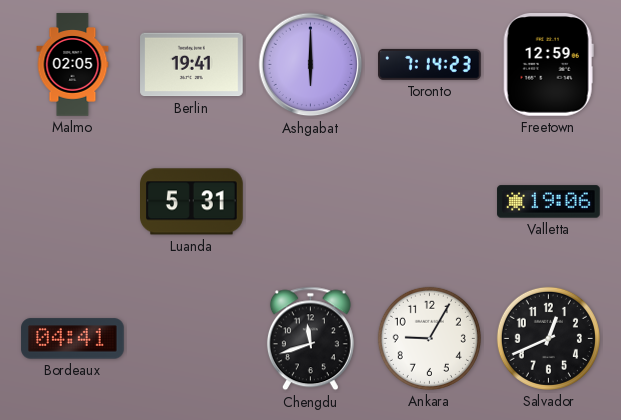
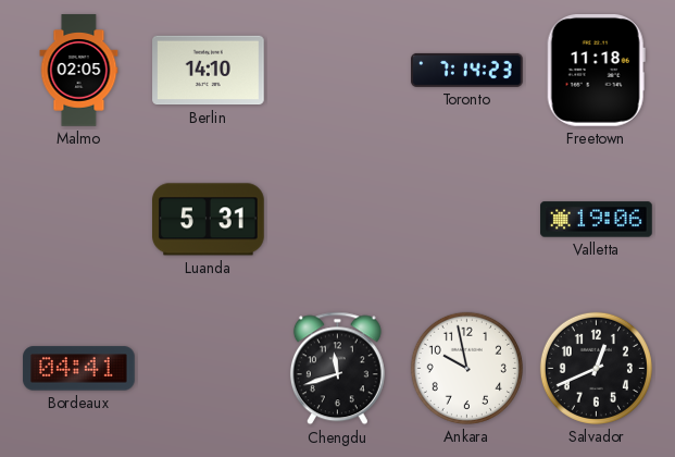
Berlin: 19:41 -> 14:10 (209, 71)
Ashgabat: 6:00 -> none (311, 65)
Freetown: 12:59 -> 11:18 (596, 71)
Ankara: 9:05 -> 9:58 (466, 368)
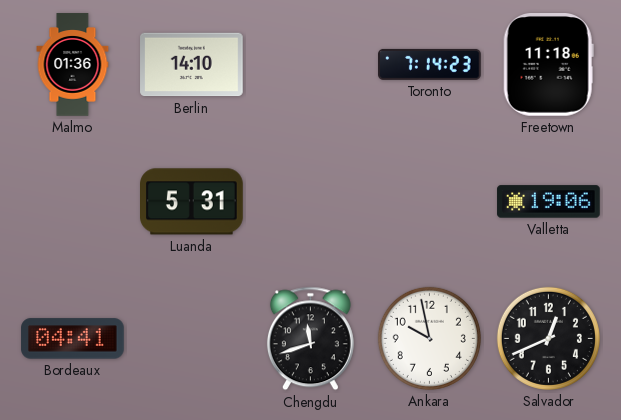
Malmo: 02:05 -> 01:36 (73, 65)
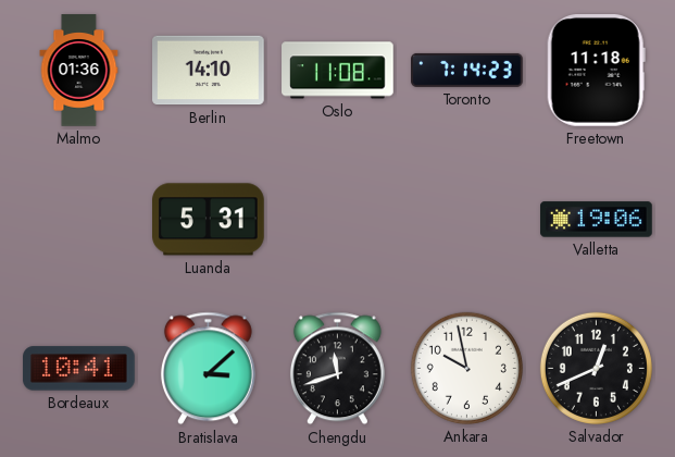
Oslo: none -> 11:08 (338, 71)
Bordeaux: 04:41 -> 10:41 (79, 369)
Bratislava: none -> 3:08 (208, 369)
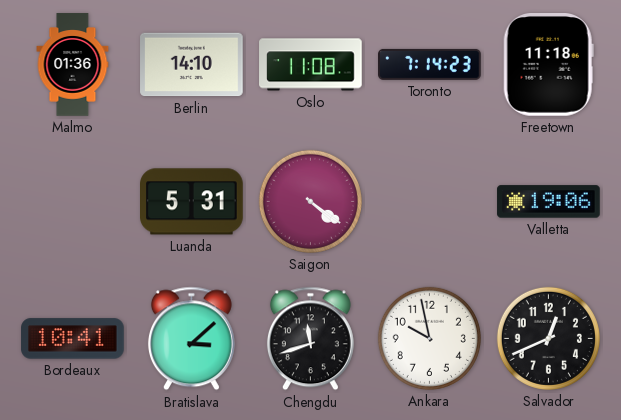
Saigon: none -> 4:21 (310, 201)
